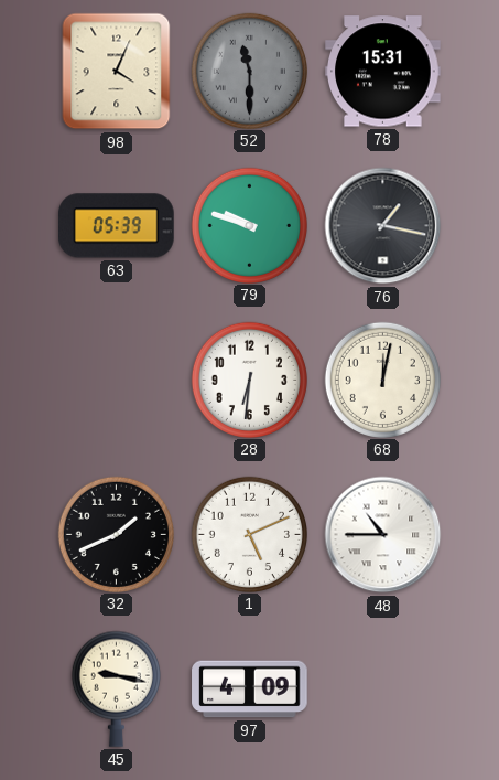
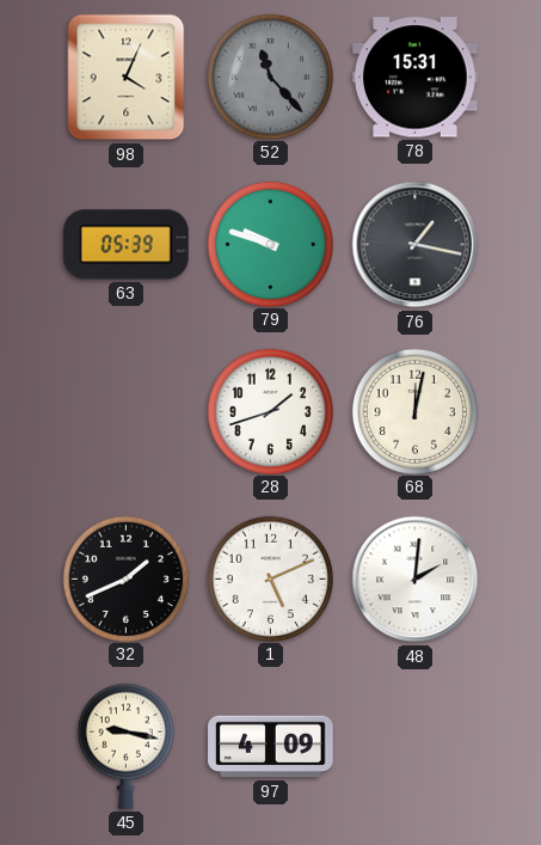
52: 11:30 -> 11:23 (270, 76)
28: 6:31 -> 1:42 (270, 411)
48: 10:45 -> 2:01 (416, 580)
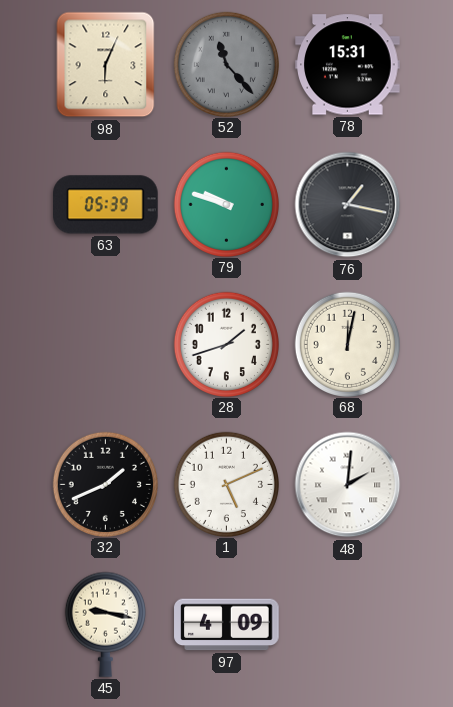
98: 4:04 -> 6:04 (106, 65)
